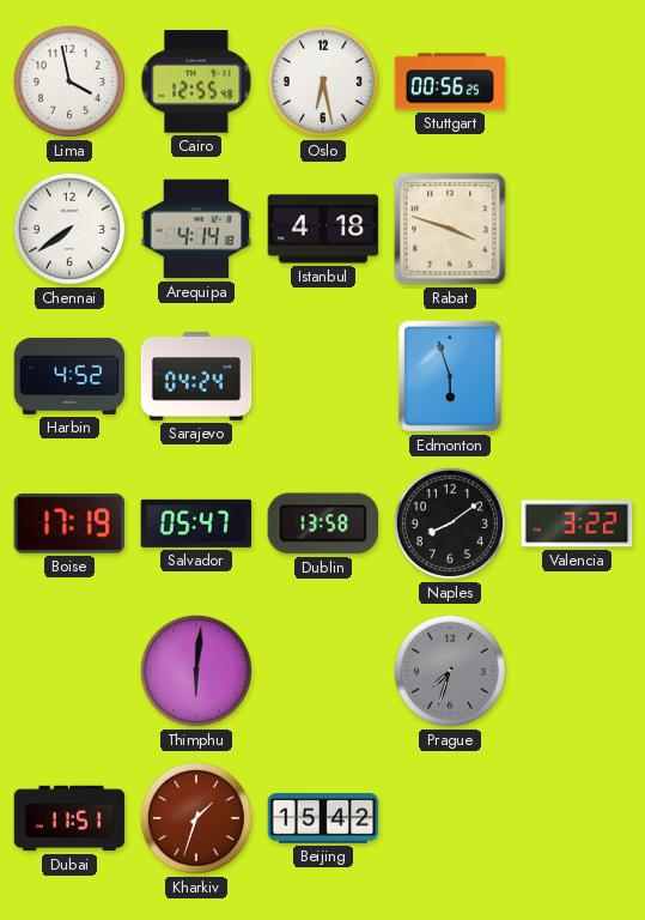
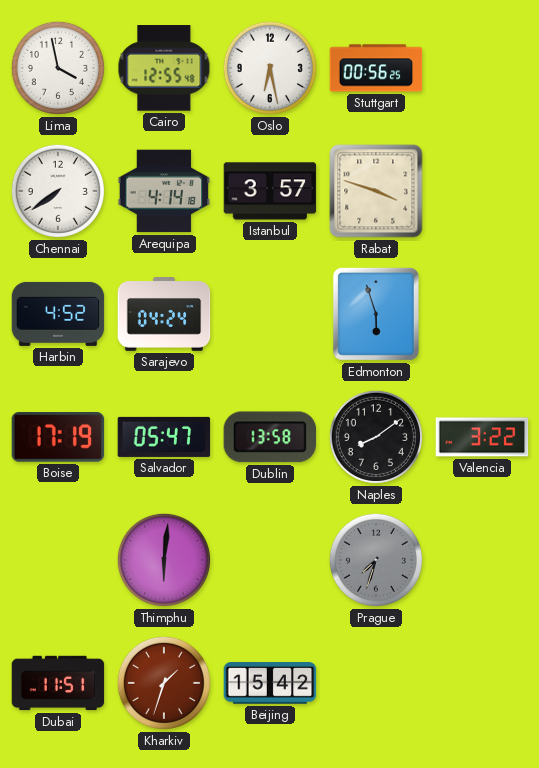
Istanbul: 4:18 -> 3:57 (270, 191)
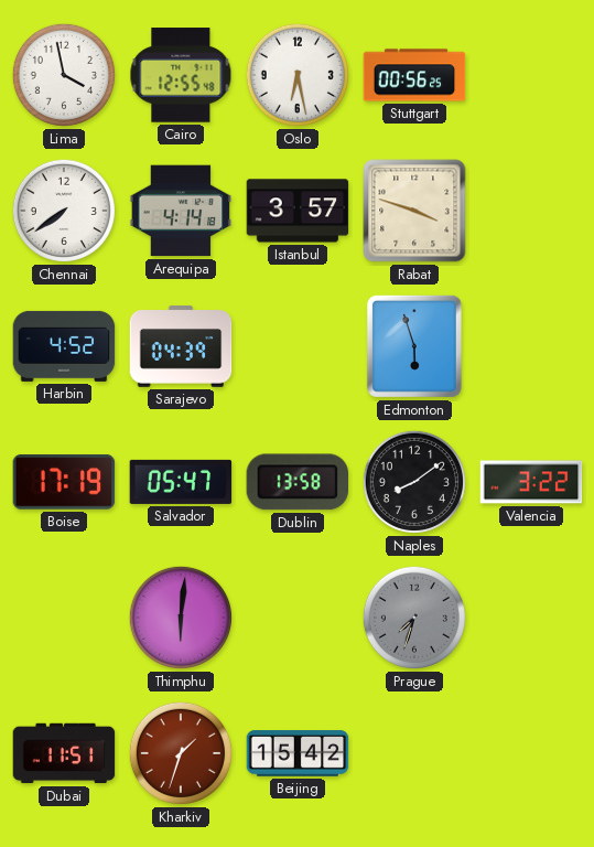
Sarajevo: 04:24 -> 04:39 (181, 346)
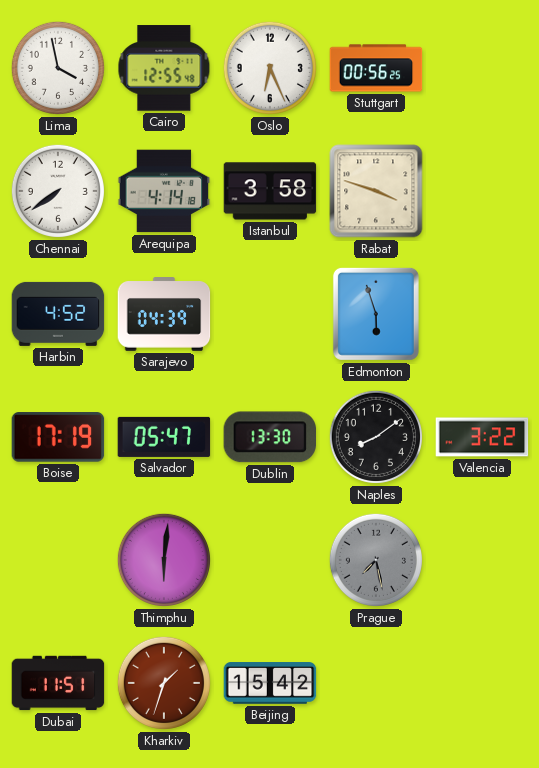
Oslo: 6:28 -> 6:26 (270, 68)
Istanbul: 3:57 -> 3:58 (270, 191)
Dublin: 13:58 -> 13:30 (269, 437)
Prague: 7:33 -> 7:28 (376, 560)
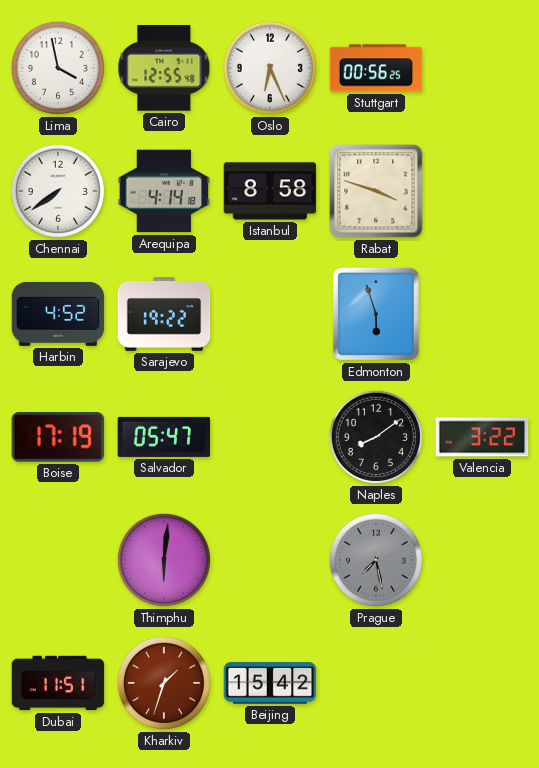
Istanbul: 3:58 -> 8:58 (270, 191)
Sarajevo: 04:39 -> 19:22 (164, 314)
Dublin: 13:30 -> none (269, 437)
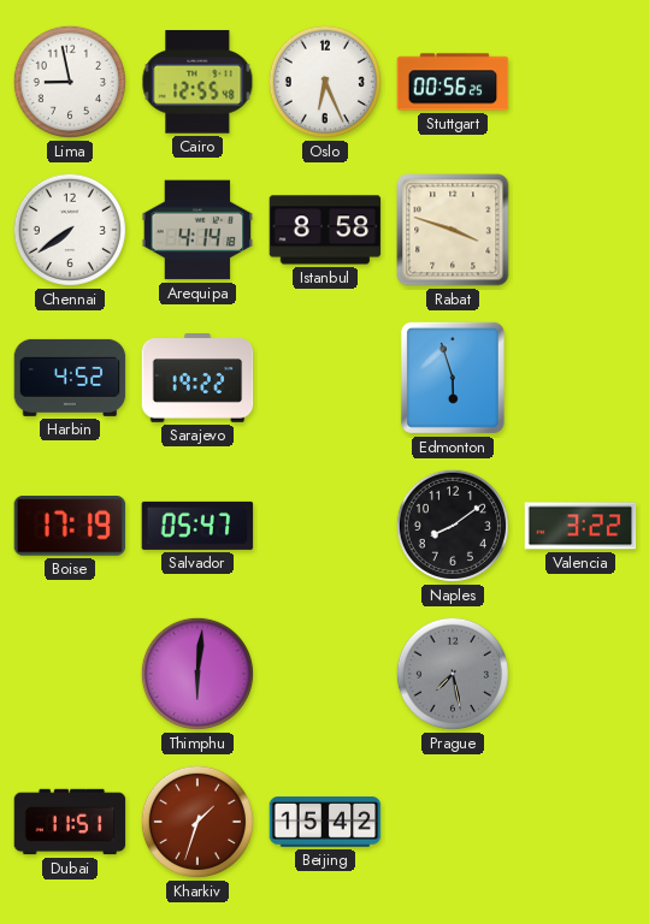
Lima: 3:58 -> 8:58 (70, 82)
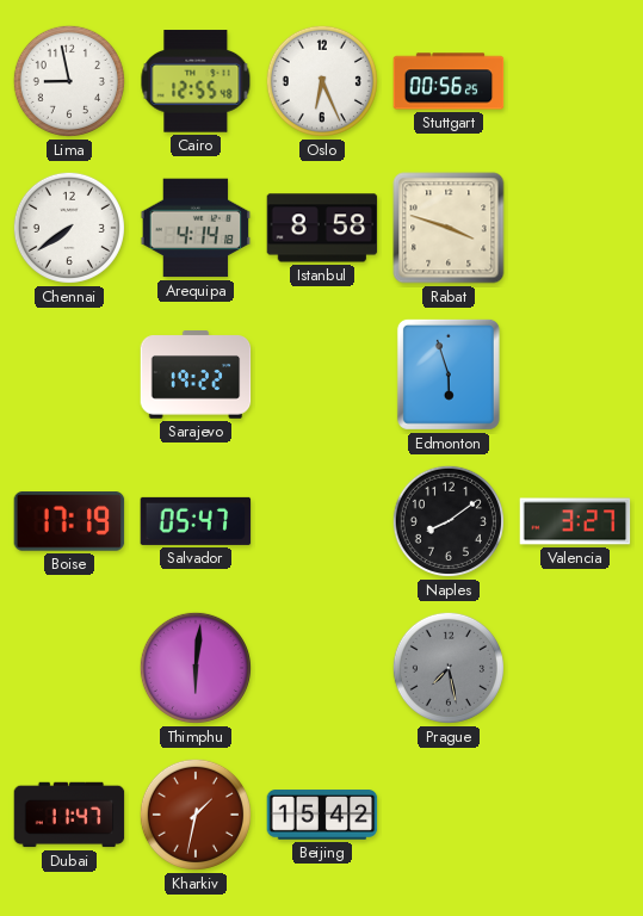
Harbin: 4:52 -> none (70, 378)
Valencia: 3:22 -> 3:27 (575, 521)
Dubai: 11:51 -> 11:47 (69, 815)
Kharkiv: 1:33 -> 1:32 (196, 815)
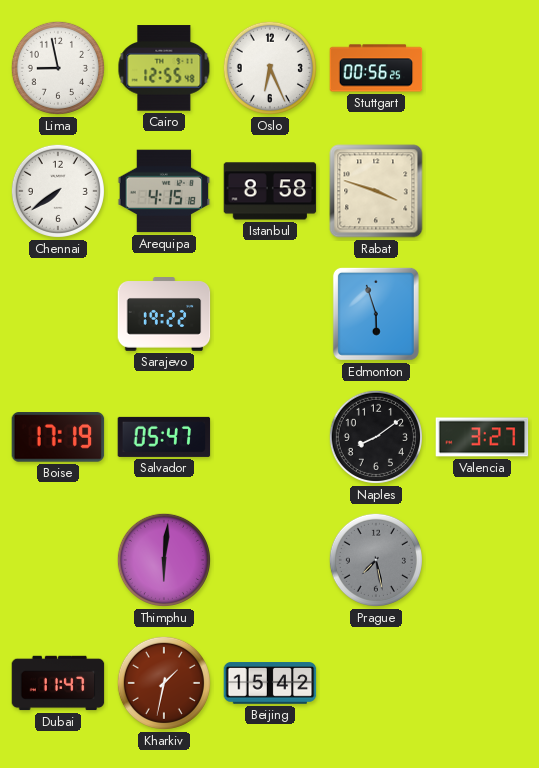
Arequipa: 4:14 -> 4:15 (164, 191)
